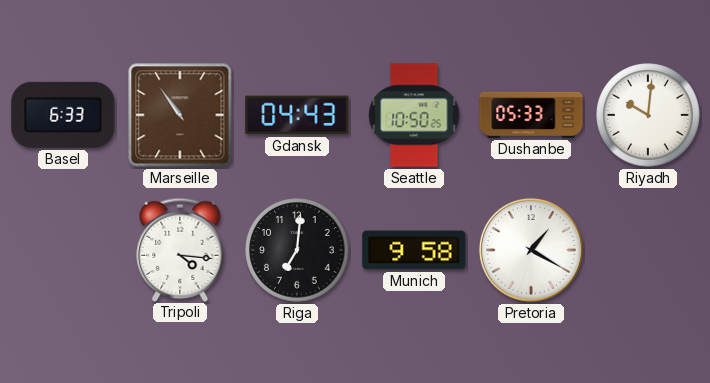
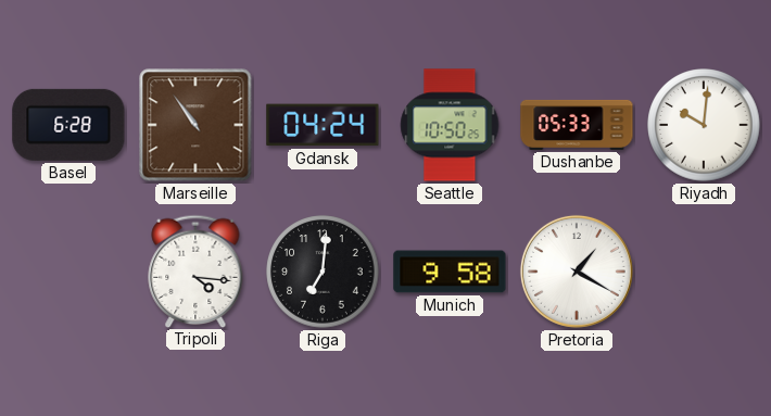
Basel: 6:33 -> 6:28 (68, 125)
Gdansk: 04:43 -> 04:24 (323, 125)
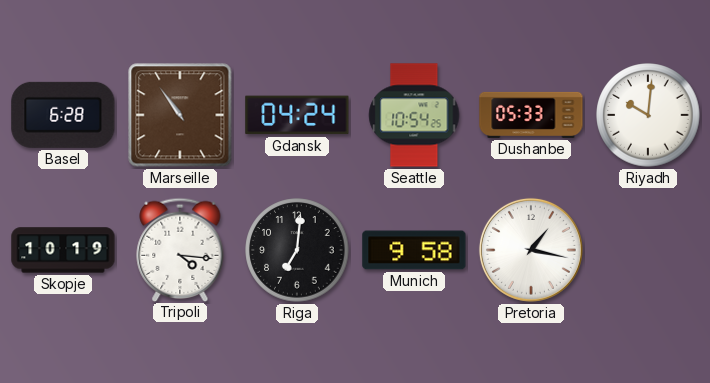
Seattle: 10:50 -> 10:54 (414, 115)
Skopje: none -> 10:19 (63, 250)
Pretoria: 1:20 -> 1:17 (531, 250)
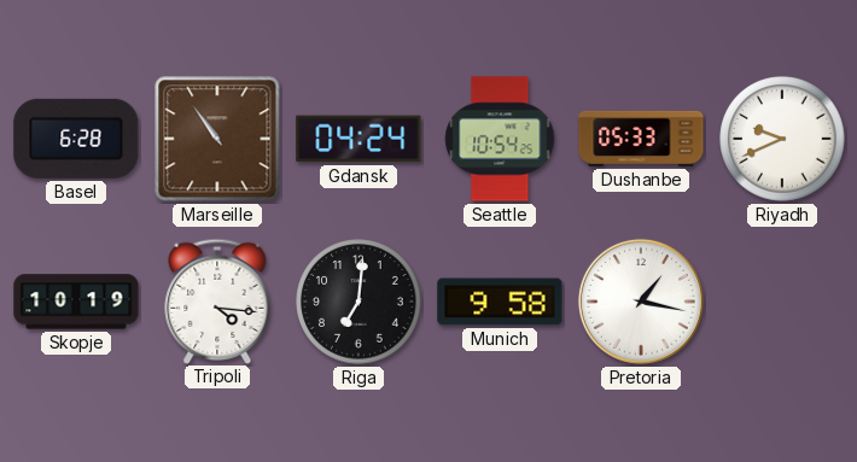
Riyadh: 10:01 -> 9:41 (782, 139)
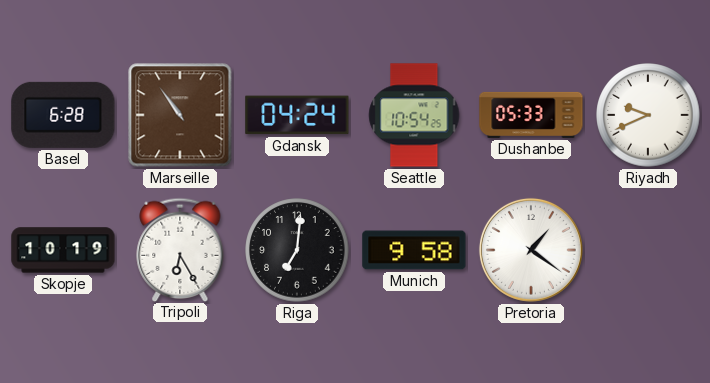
Tripoli: 4:16 -> 6:25 (180, 249)
Pretoria: 1:17 -> 1:21 (531, 250)
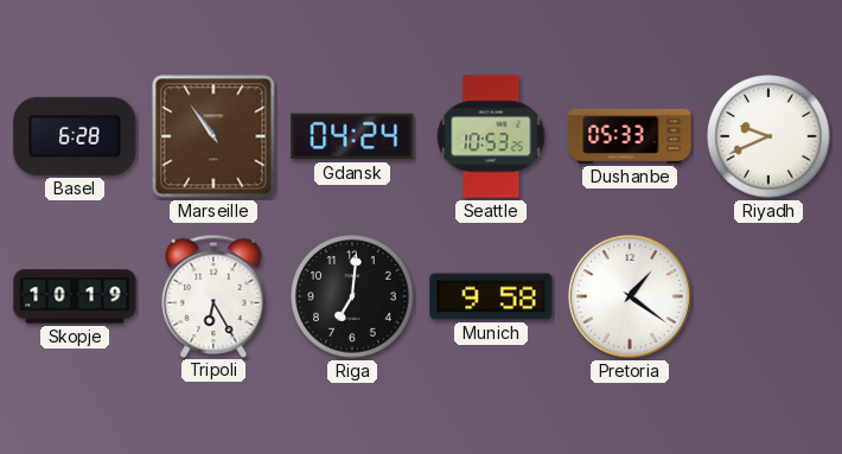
Seattle: 10:54 -> 10:53 (491, 136)
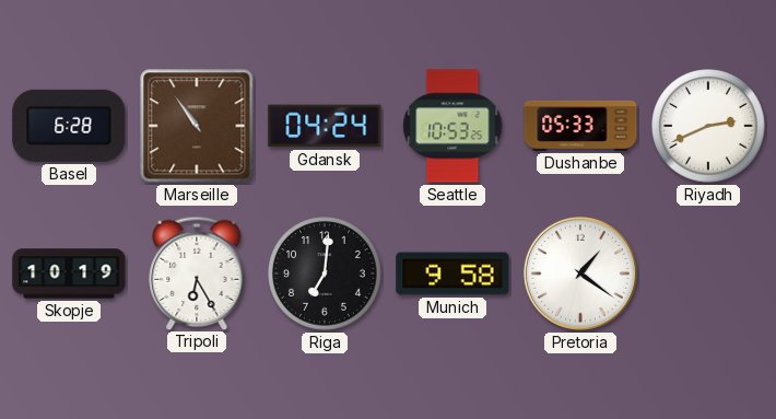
Riyadh: 9:41 -> 2:41 (708, 126)
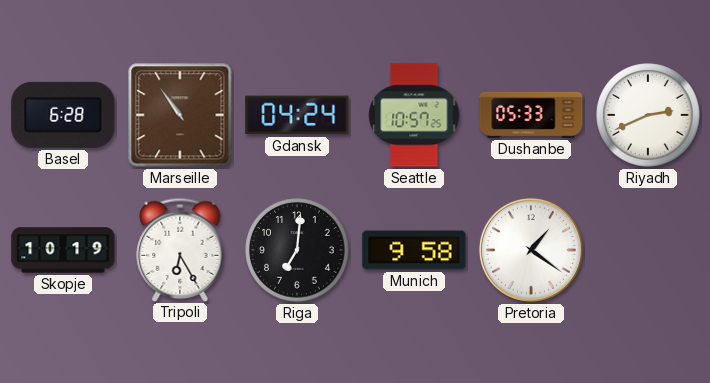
Seattle: 10:53 -> 10:57 (414, 115)
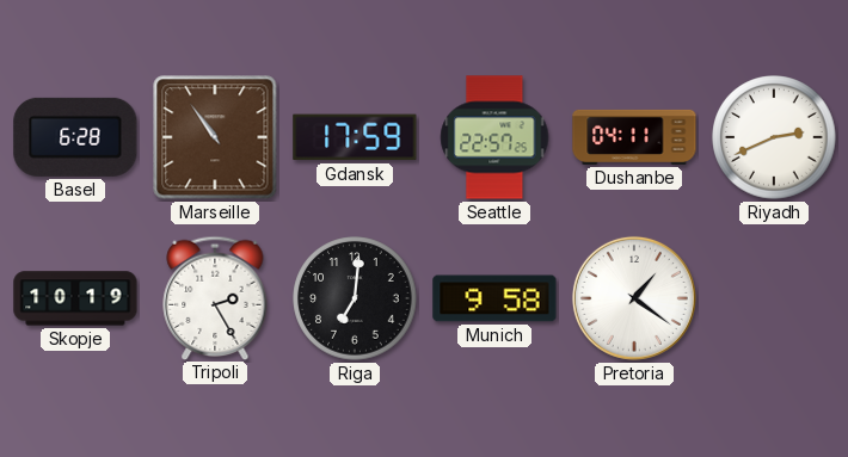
Gdansk: 04:24 -> 17:59 (355, 137)
Seattle: 10:57 -> 22:57 (494, 137)
Dushanbe: 05:33 -> 04:11 (634, 137)
Tripoli: 6:25 -> 2:25 (215, 297)
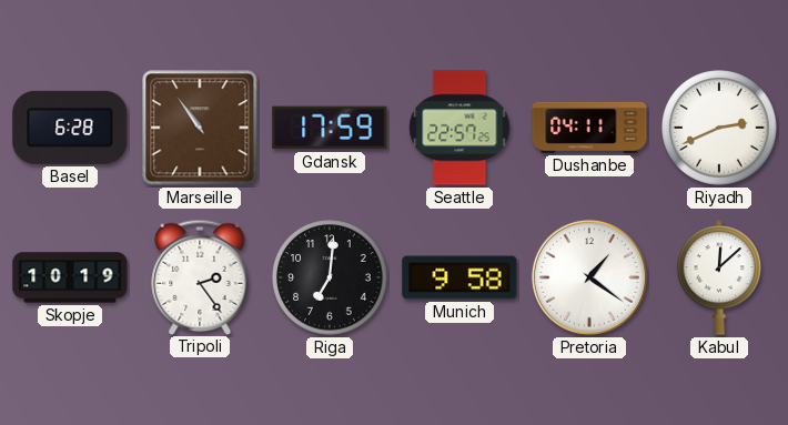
Tripoli: 2:25 -> 2:24 (200, 276)
Kabul: none -> 12:08 (719, 277)
